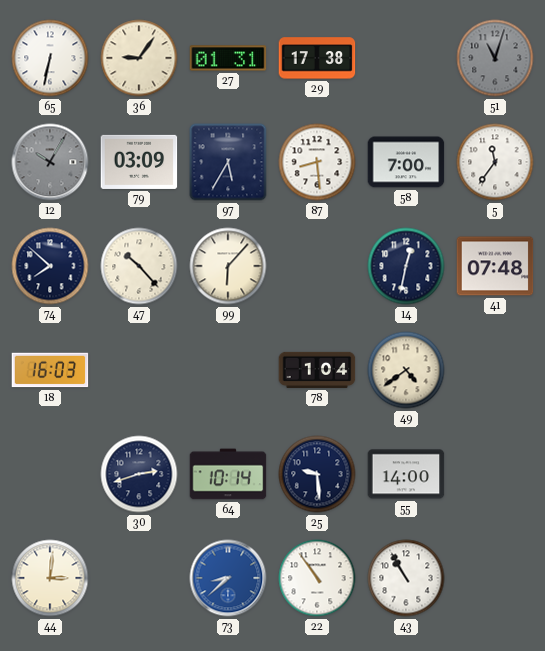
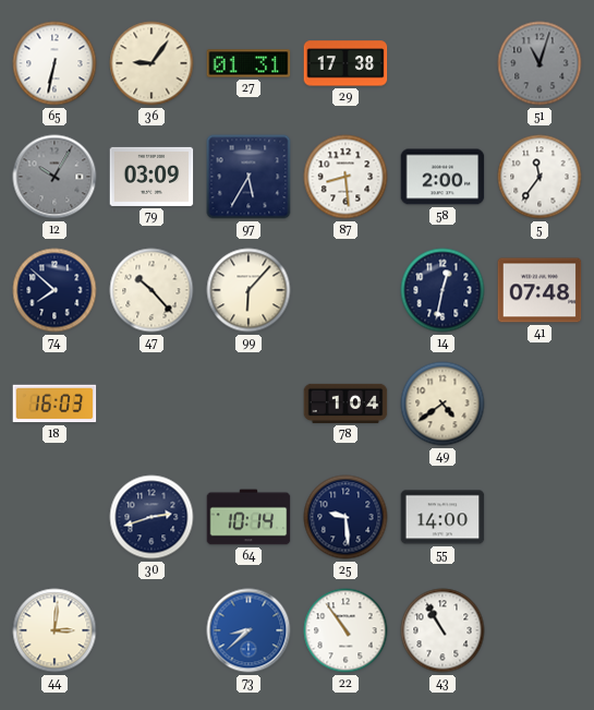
58: 7:00 -> 2:00 (443, 177)
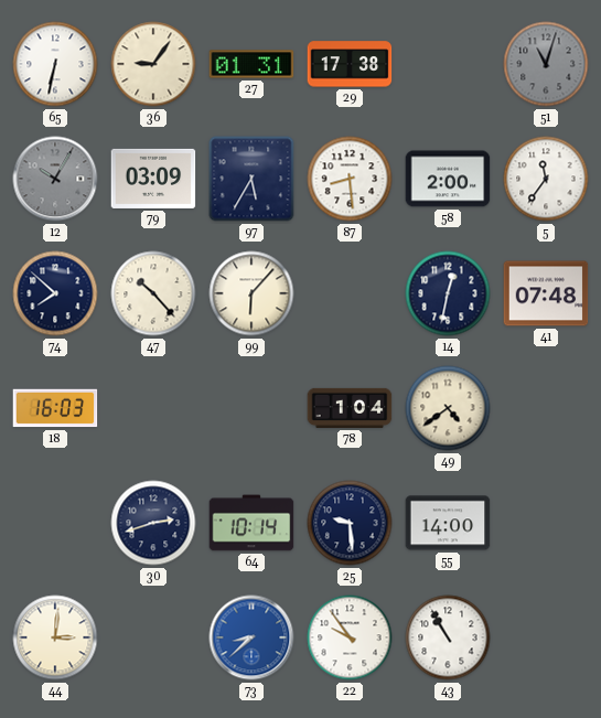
22: 10:54 -> 9:54 (350, 637)
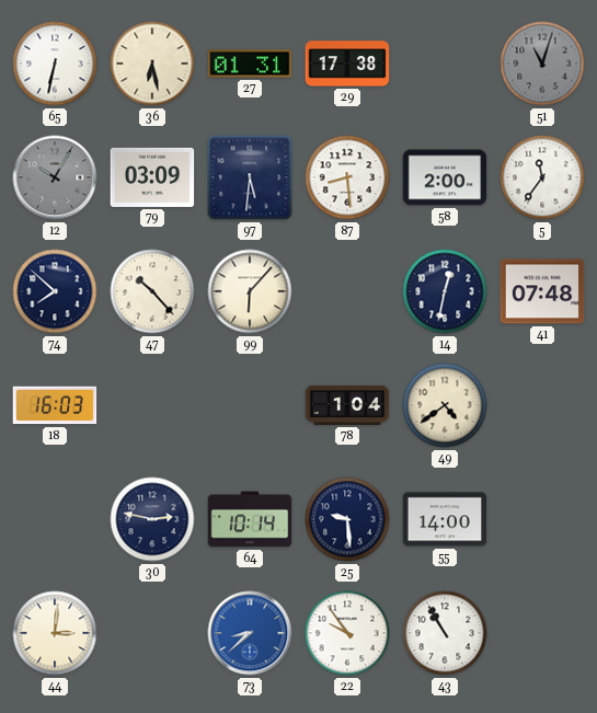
36: 9:06 -> 6:28 (152, 64)
97: 5:35 -> 5:31 (250, 177)
30: 2:42 -> 2:47 (152, 519)
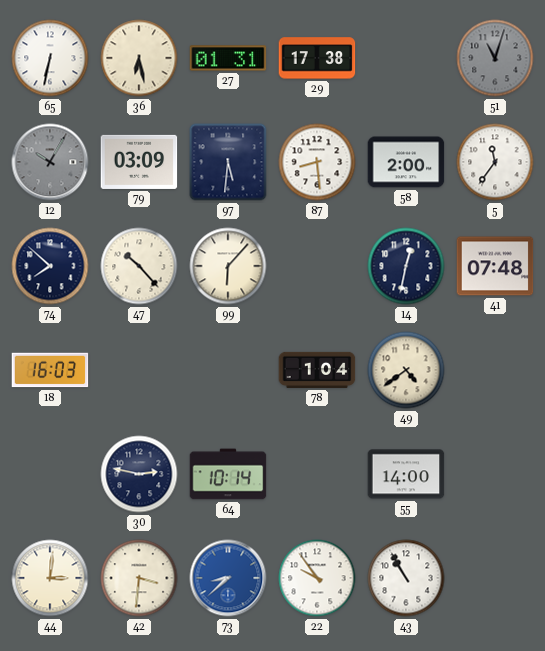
25: 9:29 -> none (347, 519)
42: none -> 3:31 (139, 578)
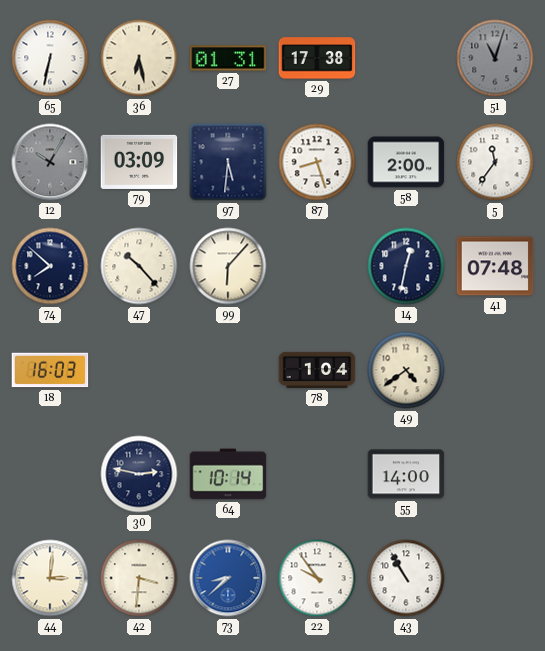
87: 8:29 -> 8:27 (317, 162)
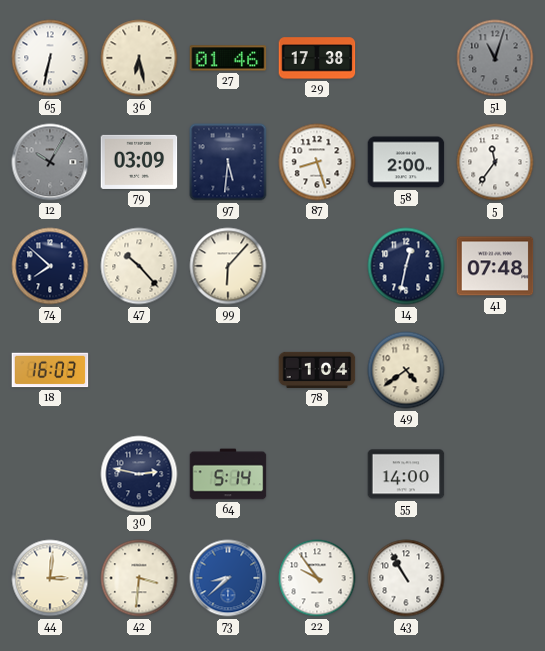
27: 01:31 -> 01:46 (228, 58)
64: 10:14 -> 5:14 (228, 474)
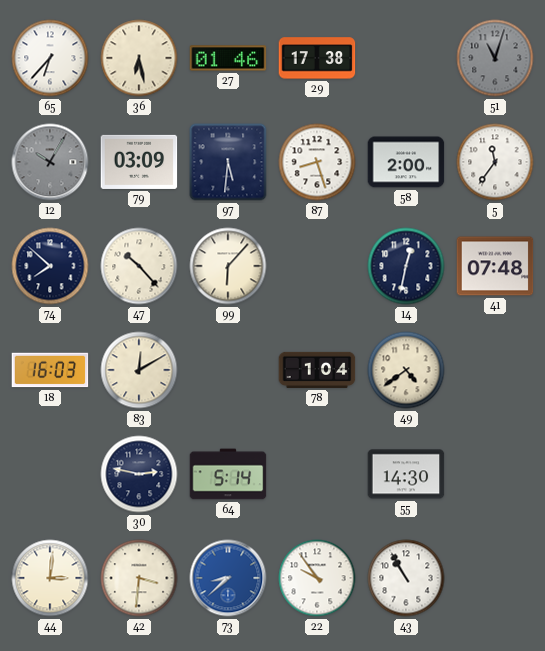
65: 6:32 -> 6:37 (50, 58)
83: none -> 12:10 (139, 370)
55: 14:00 -> 14:30 (406, 474)
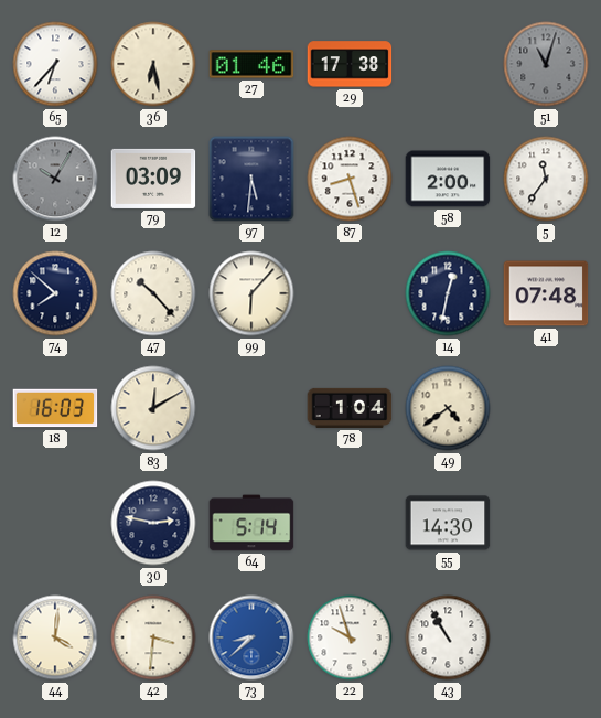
44: 3:01 -> 4:01 (55, 637)
22: 9:54 -> 9:57 (350, 637)
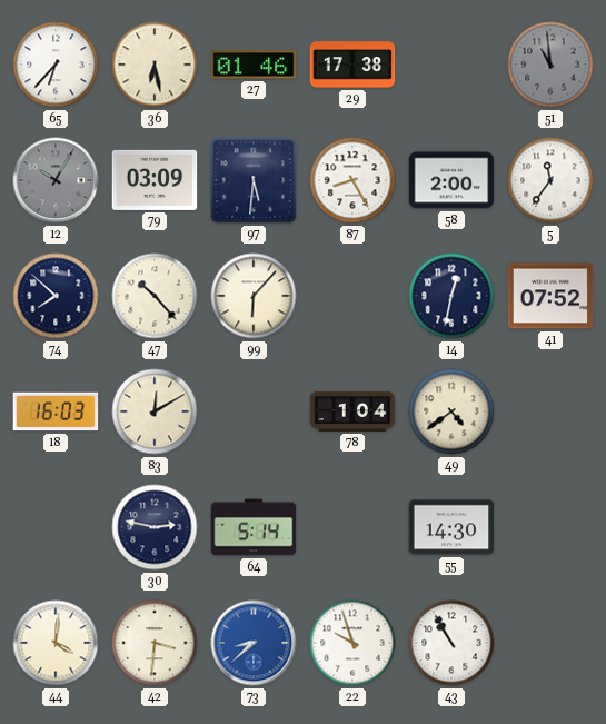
51: 11:03 -> 10:59 (550, 65)
87: 8:27 -> 8:25 (352, 180)
41: 07:48 -> 07:52 (550, 296)
